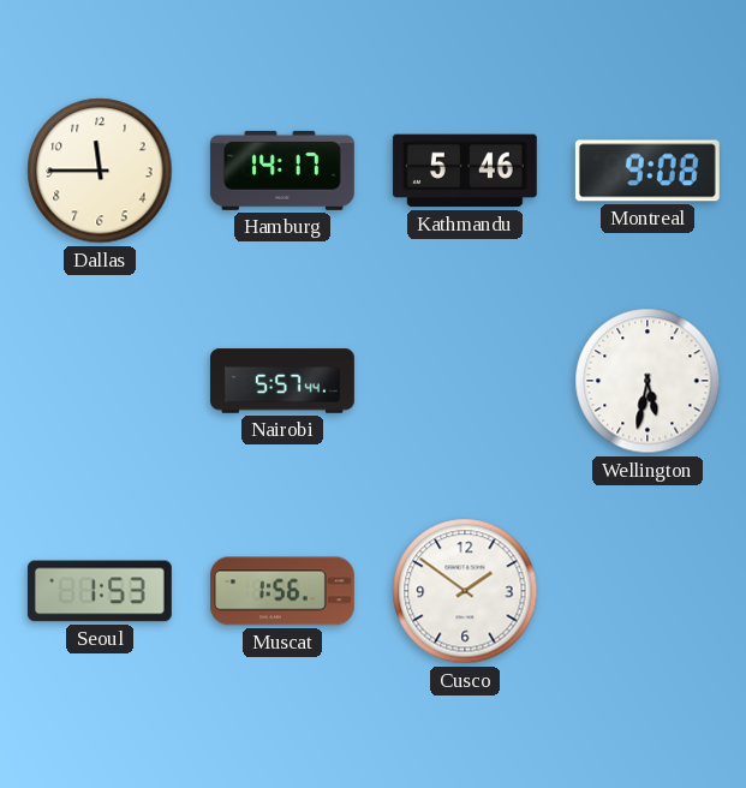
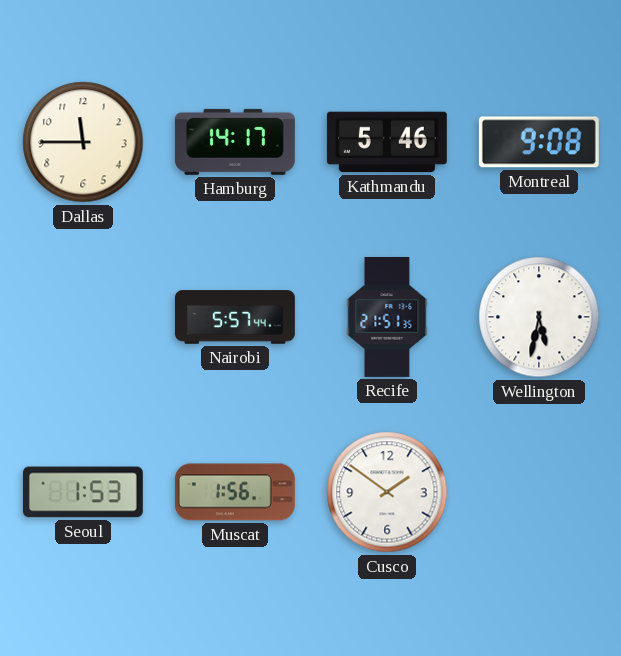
Recife: none -> 21:51 (387, 317)
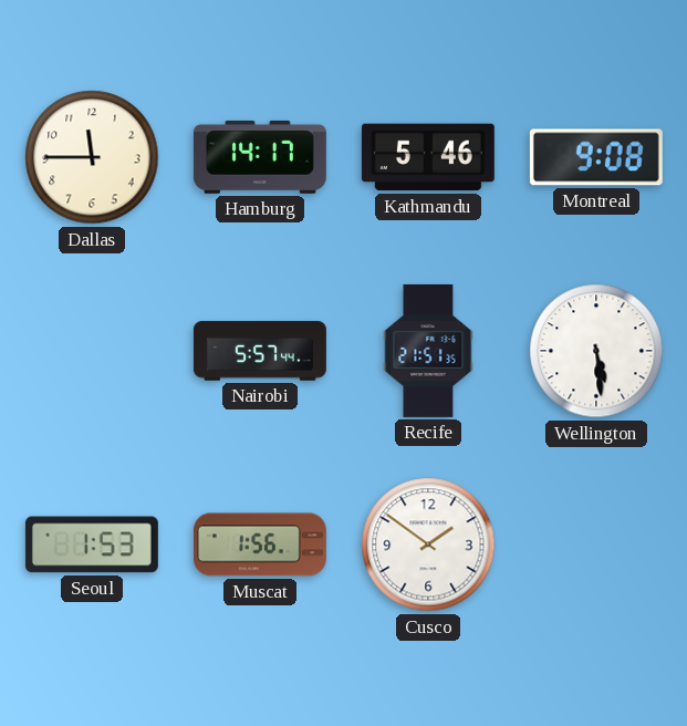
Wellington: 5:32 -> 5:29 (596, 351)
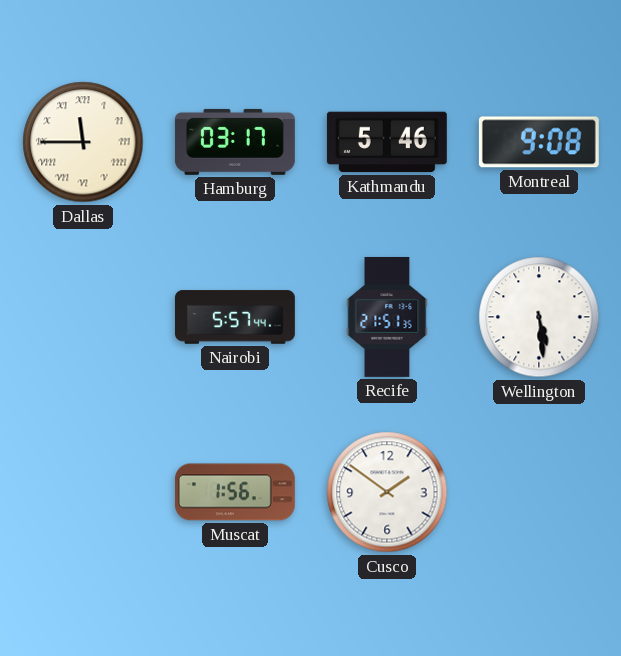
Dallas numerals: Arabic -> Roman (83, 142)
Hamburg: 14:17 -> 03:17 (235, 142)
Seoul: 1:53 -> none (92, 544)
